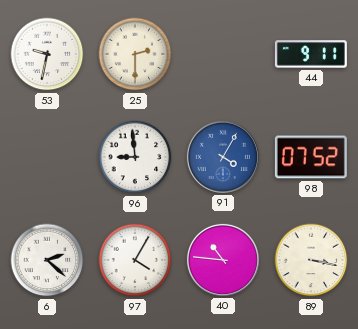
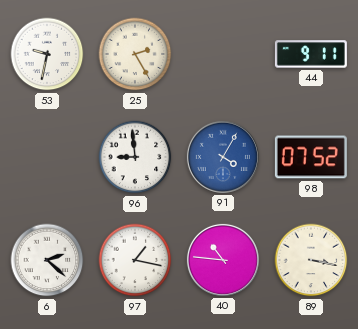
25: 2:30 -> 2:25 (135, 54)
97: 4:05 -> 1:17 (135, 260)
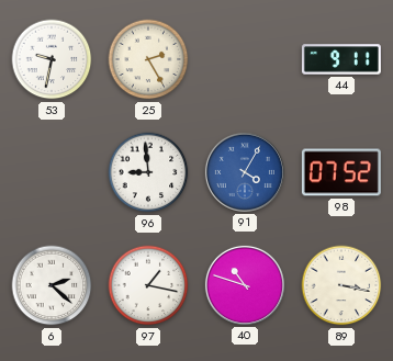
40: 10:46 -> 10:48 (245, 285)
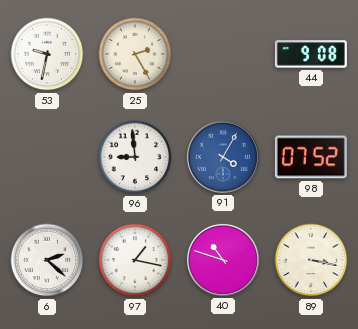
44: 9:11 -> 9:08 (311, 54)
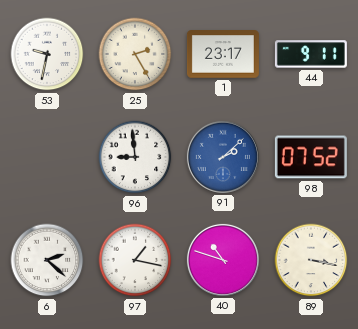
1: none -> 23:17 (223, 54)
44: 9:08 -> 9:11 (311, 54)
91: 4:05 -> 2:08 (223, 157)
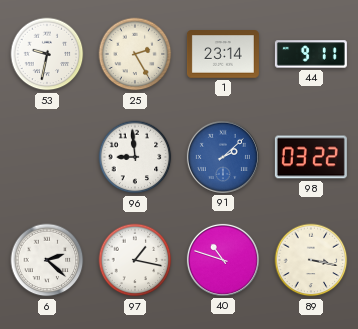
1: 23:17 -> 23:14 (223, 54)
98: 07:52 -> 03:22 (311, 157)
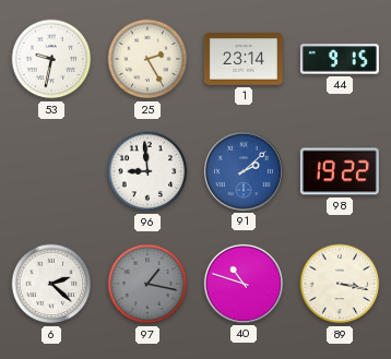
44: 9:11 -> 9:15 (340, 59)
98: 03:22 -> 19:22 (340, 171)
97 dial: white -> grey (147, 284)
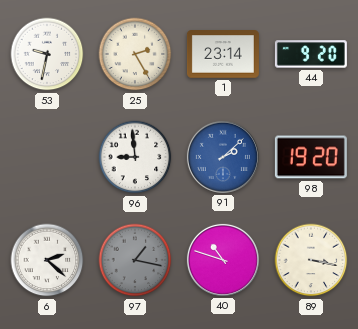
44: 9:15 -> 9:20 (311, 54)
98: 19:22 -> 19:20 (311, 157)
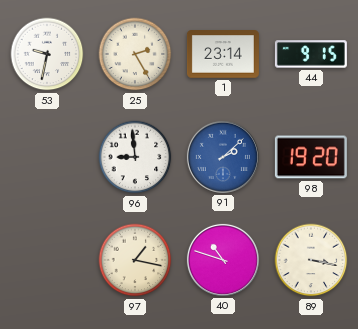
44: 9:20 -> 9:15 (311, 54)
6: 2:22 -> none (47, 260)
97 dial: grey -> cream (135, 260)
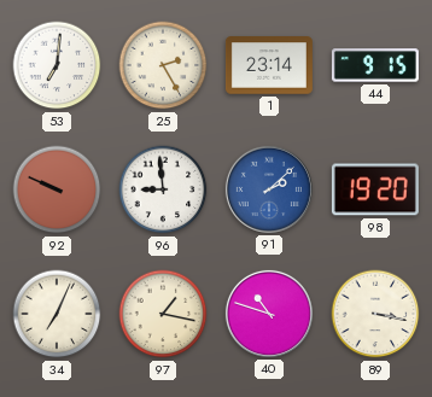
53: 9:32 -> 7:01 (57, 65)
92: none -> 9:49 (57, 189)
34: none -> 7:04 (57, 314)
